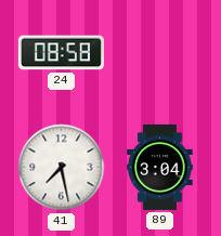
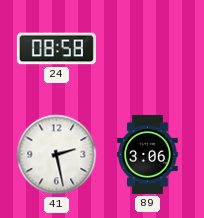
41: 7:28 -> 2:28 (57, 155)
89: 3:04 -> 3:06 (148, 154)
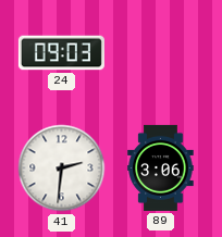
24: 08:58 -> 09:03 (61, 53)
41: 2:28 -> 2:31 (62, 169)
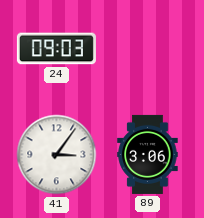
41: 2:31 -> 3:06 (57, 155)
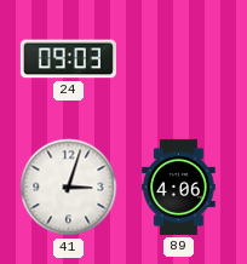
41: 3:06 -> 3:03 (69, 188)
89: 3:06 -> 4:06 (179, 186)
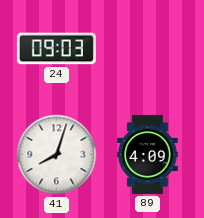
41: 3:03 -> 8:03 (57, 155)
89: 4:06 -> 4:09 (148, 154)
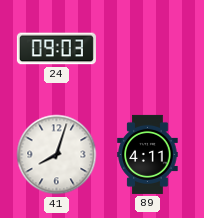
89: 4:09 -> 4:11 (148, 154)
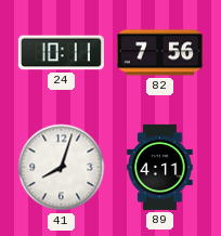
24: 09:03 -> 10:11 (61, 53)
82: none -> 7:56 (159, 53)
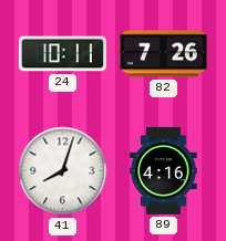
82: 7:56 -> 7:26 (163, 54)
89: 4:11 -> 4:16 (164, 170)
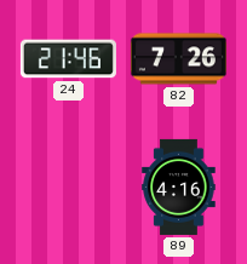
24: 10:11 -> 21:46 (68, 59)
41: 8:03 -> none (63, 171)
